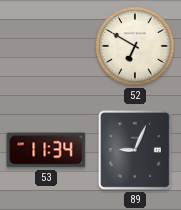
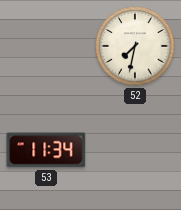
52: 6:50 -> 7:32 (135, 46)
89: 9:04 -> none (136, 150)
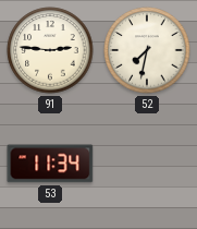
91: none -> 2:46 (50, 50)
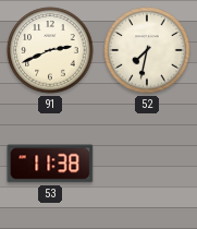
91: 2:46 -> 2:41 (50, 50)
53: 11:34 -> 11:38 (50, 164)
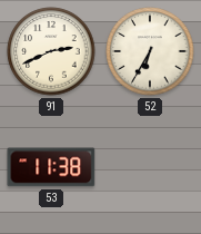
52: 7:32 -> 6:35 (150, 51)
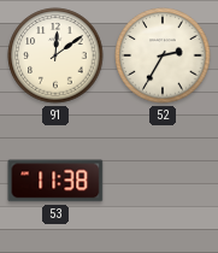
91: 2:41 -> 12:09 (55, 55)
52: 6:35 -> 2:35 (163, 55)
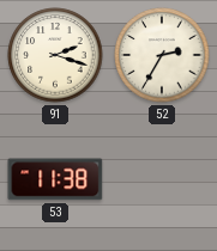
91: 12:09 -> 2:18 (55, 55)
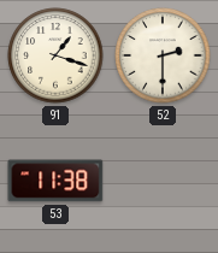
91: 2:18 -> 1:18 (55, 55)
52: 2:35 -> 2:30 (163, 55)
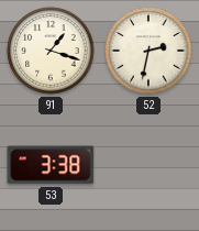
52: 2:30 -> 2:32 (148, 51)
53: 11:38 -> 3:38 (51, 165)
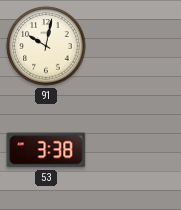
91: 1:18 -> 10:02 (46, 46)
52: 2:32 -> none (148, 51)
